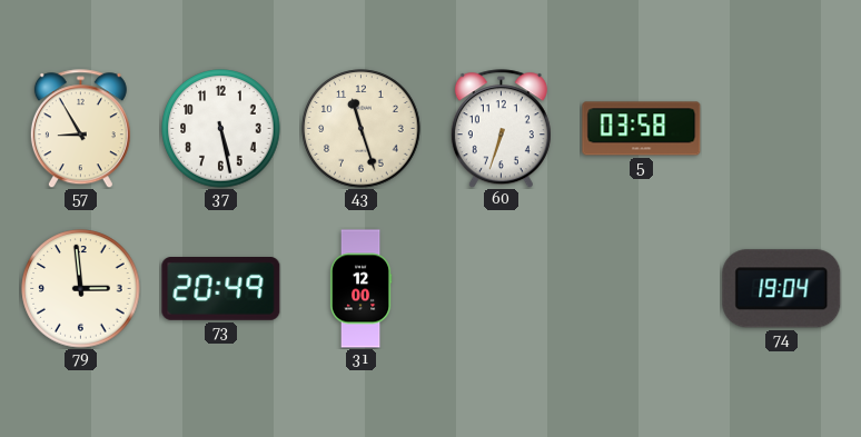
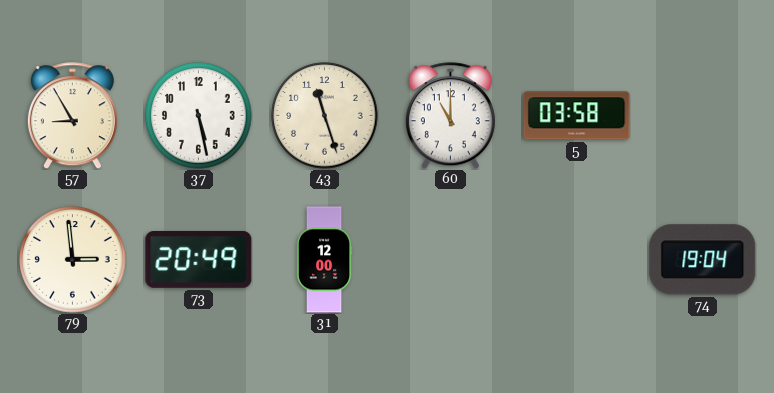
60: 6:33 -> 11:00 (450, 116)
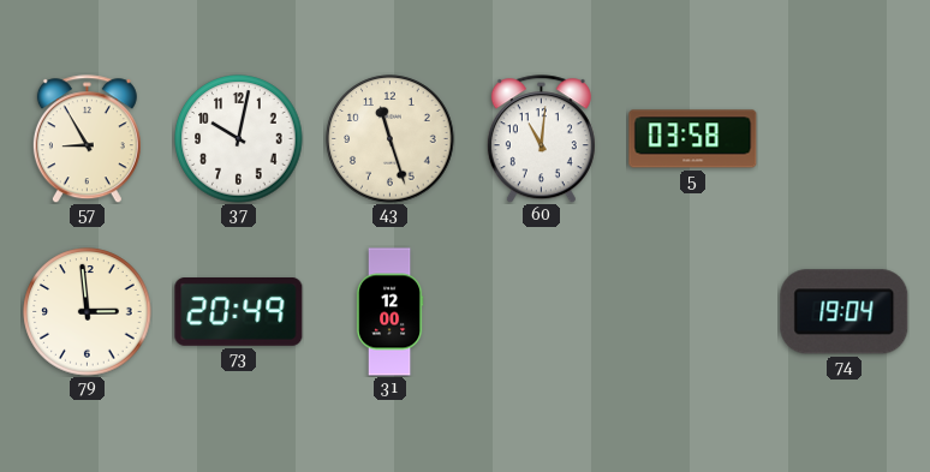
37: 5:28 -> 10:02 (239, 139)
60: 11:00 -> 11:01 (541, 139)
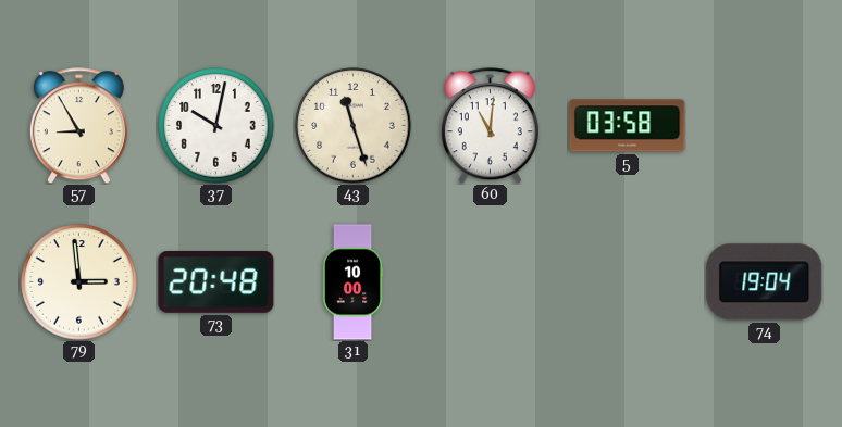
73: 20:49 -> 20:48 (216, 282)
31: 12:00 -> 10:00 (352, 282)
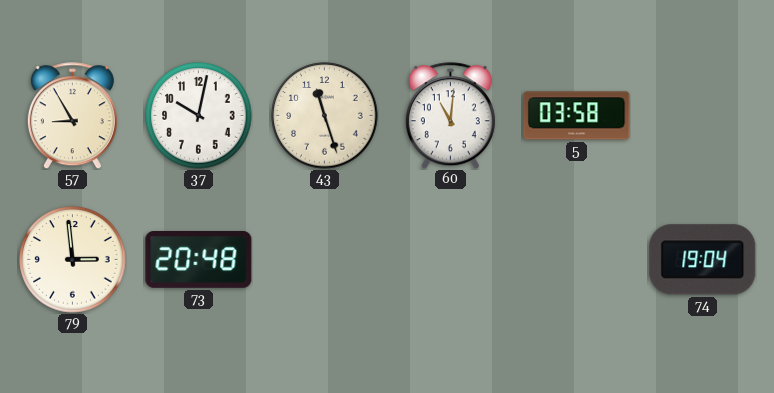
31: 10:00 -> none (352, 282)
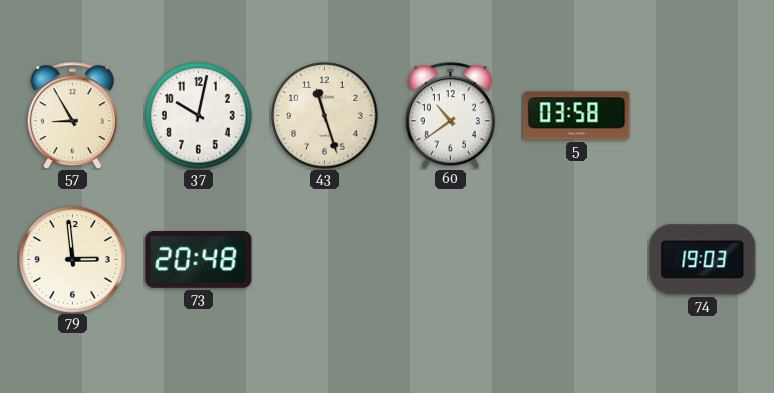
60: 11:01 -> 10:39 (450, 116)
74: 19:04 -> 19:03 (703, 260)
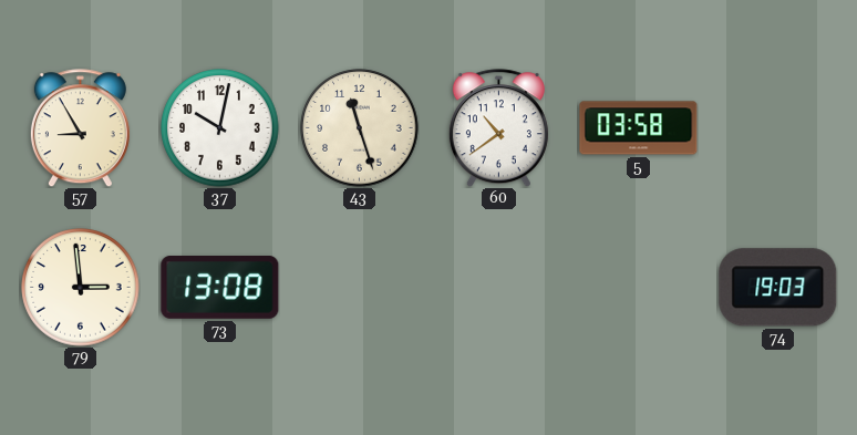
73: 20:48 -> 13:08 (220, 288)
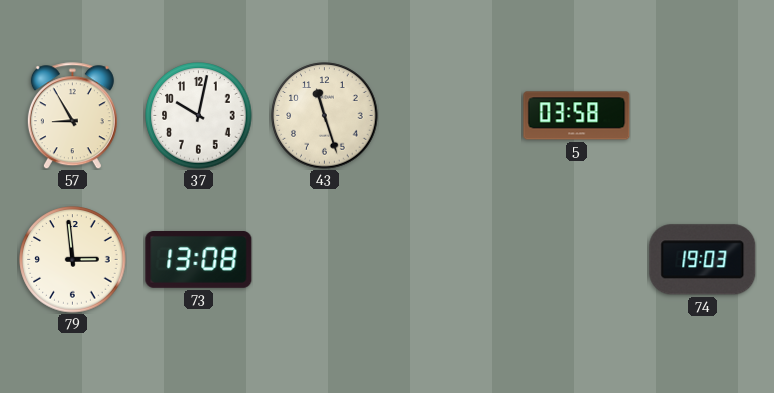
60: 10:39 -> none (498, 128)
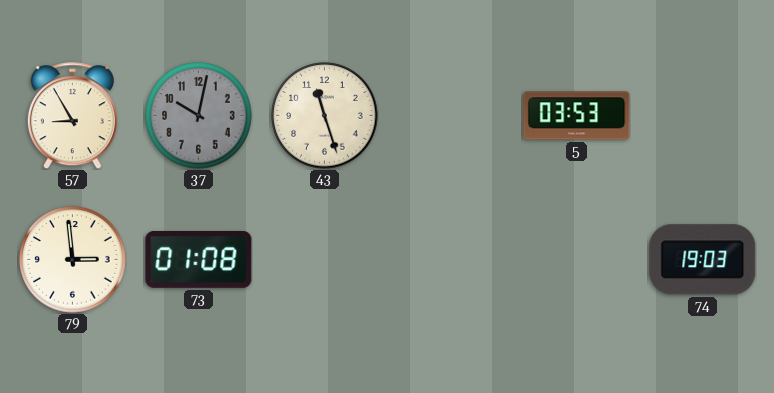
37 dial: white -> grey (199, 116)
5: 03:58 -> 03:53 (577, 116)
73: 13:08 -> 01:08 (199, 260)
